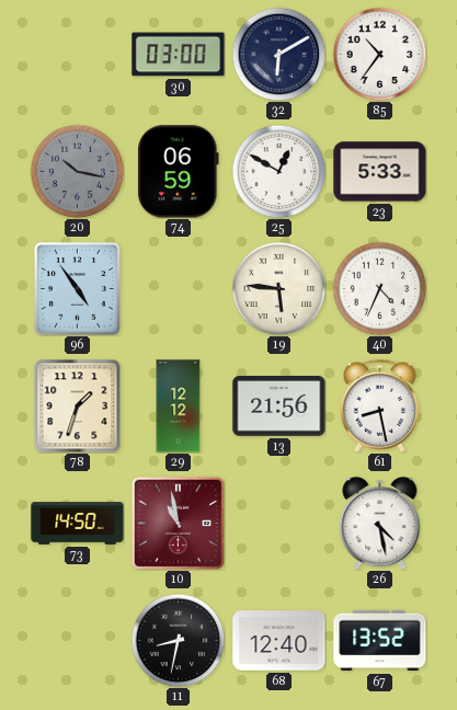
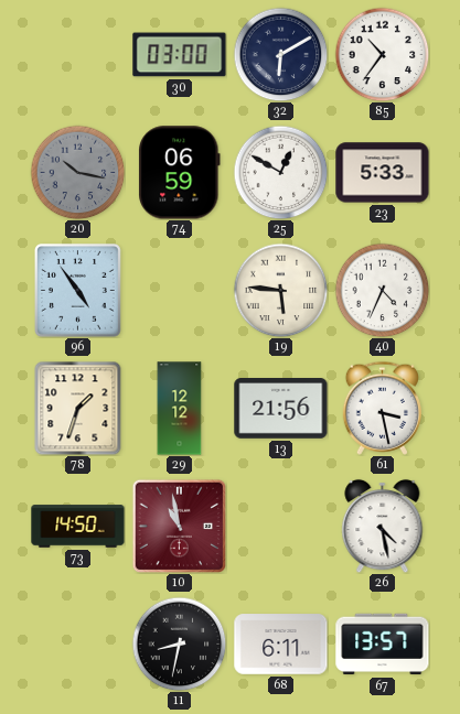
61: 8:28 -> 3:28 (382, 408)
68: 12:40 -> 6:11 (281, 645)
67: 13:52 -> 13:57 (383, 645)
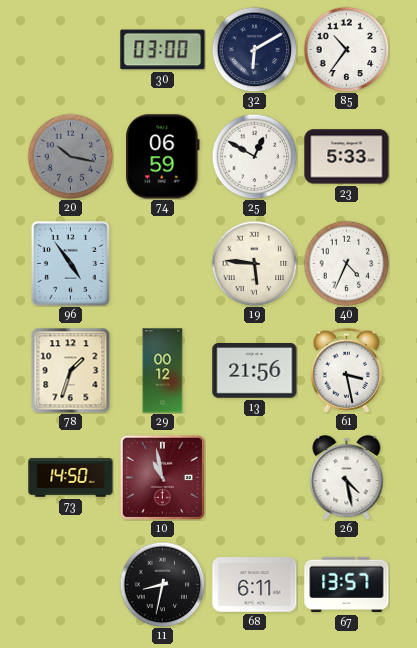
29: 12:12 -> 00:12 (163, 371)
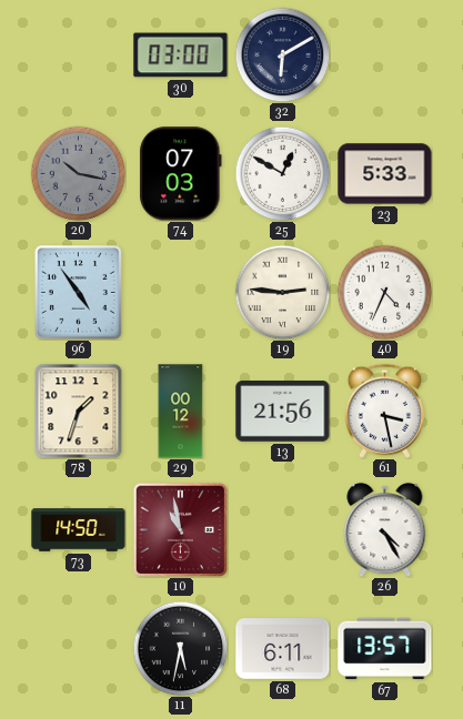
85: 10:36 -> none (346, 49)
74: 06:59 -> 07:03 (181, 174)
19: 5:46 -> 2:46 (282, 292)
26: 4:28 -> 4:25 (385, 529)
11: 8:32 -> 5:32 (180, 648)
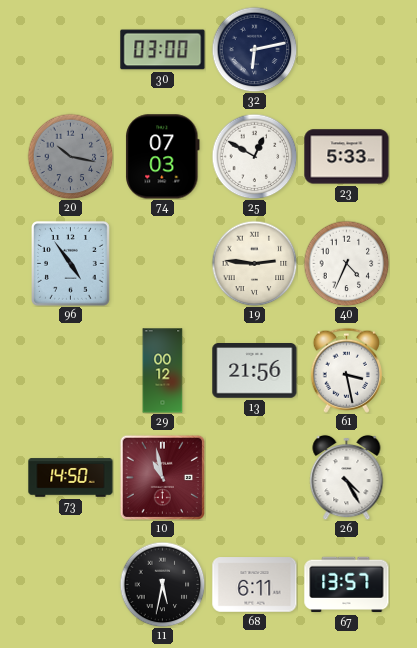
32: 6:10 -> 6:13 (254, 49)
78: 1:33 -> none (79, 411)
